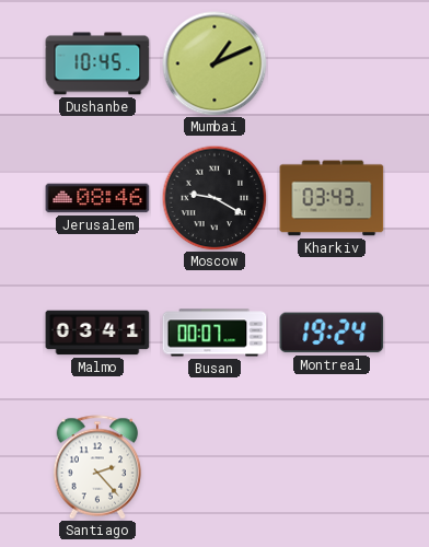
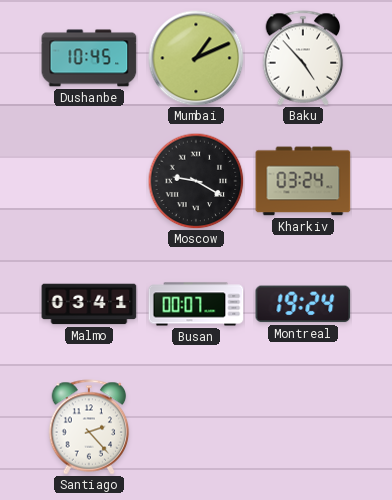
Baku: none -> 4:53 (303, 58)
Jerusalem: 08:46 -> none (97, 198)
Kharkiv: 03:43 -> 03:24 (303, 181)
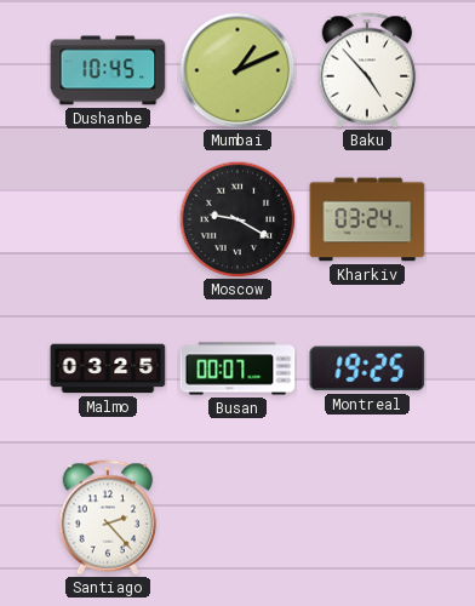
Malmo: 03:41 -> 03:25 (108, 368)
Montreal: 19:24 -> 19:25 (367, 368)
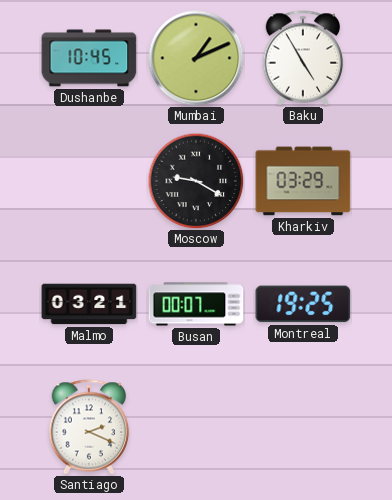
Baku: 4:53 -> 4:55 (303, 58)
Kharkiv: 03:24 -> 03:29 (303, 181)
Malmo: 03:25 -> 03:21 (89, 304)
Santiago: 2:23 -> 2:19 (89, 427)
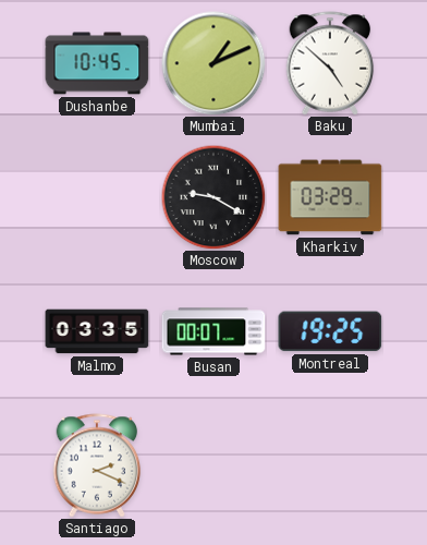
Baku: 4:55 -> 4:52 (330, 63)
Malmo: 03:21 -> 03:35 (97, 331)
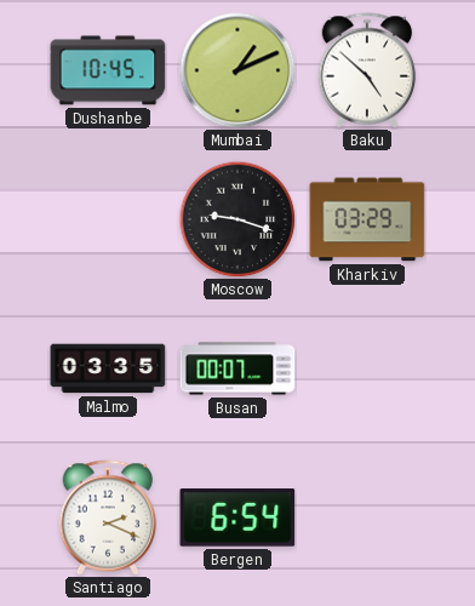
Moscow: 9:20 -> 9:18 (237, 219)
Montreal: 19:25 -> none (330, 331)
Bergen: none -> 6:54 (237, 518)
